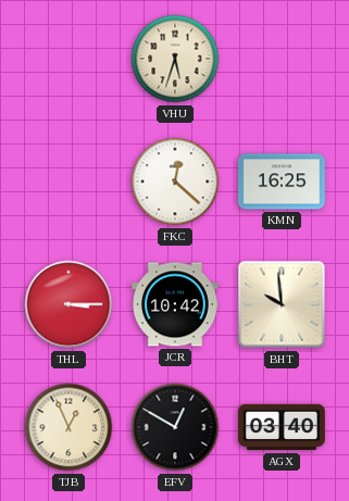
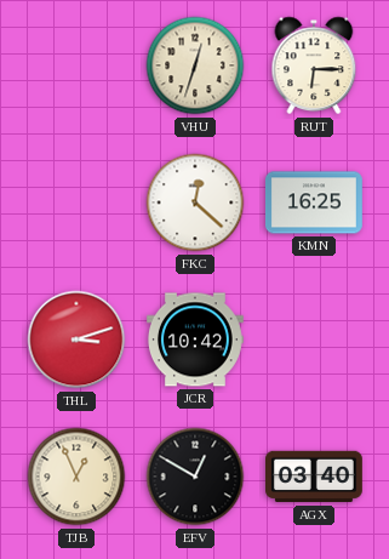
VHU: 5:33 -> 12:33 (195, 65)
RUT: none -> 6:15 (314, 65)
THL: 3:15 -> 3:12 (76, 340)
BHT: 9:59 -> none (282, 304)
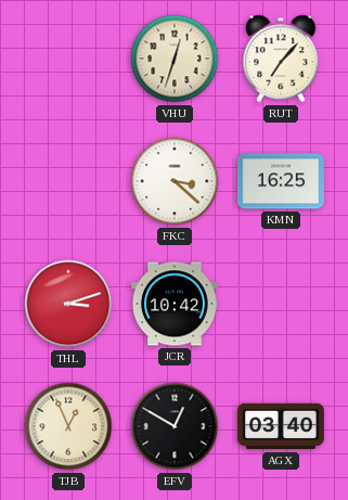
RUT: 6:15 -> 7:07 (281, 59)
FKC: 12:22 -> 3:22 (175, 181)
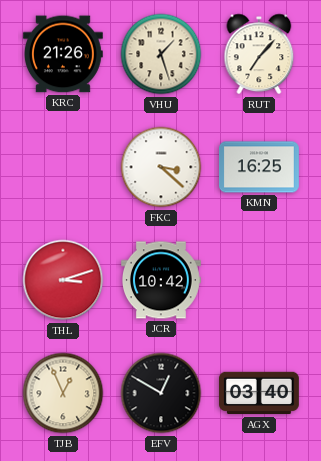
KRC: none -> 21:26 (63, 54)
VHU: 12:33 -> 1:27 (161, 54)
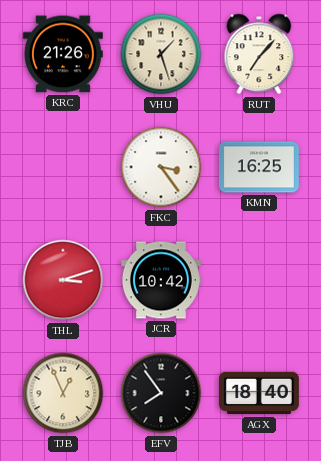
FKC: 3:22 -> 3:24 (161, 167)
EFV: 12:50 -> 7:54 (161, 393)
AGX: 03:40 -> 18:40 (260, 393)
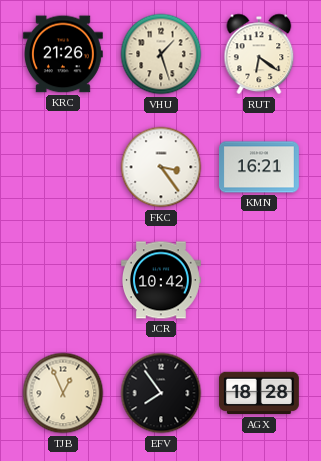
RUT: 7:07 -> 6:21 (259, 54)
KMN: 16:25 -> 16:21 (260, 167)
THL: 3:12 -> none (63, 280)
AGX: 18:40 -> 18:28 (260, 393)
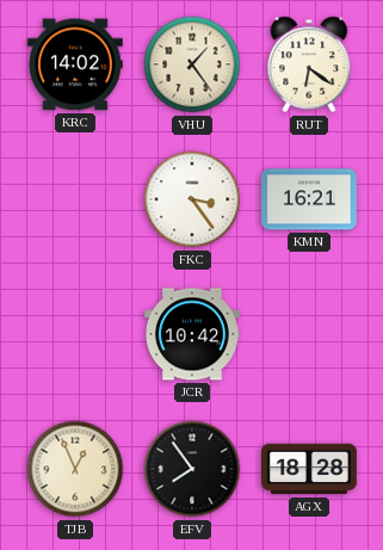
KRC: 21:26 -> 14:02 (75, 64)
VHU: 1:27 -> 1:24 (192, 64)
